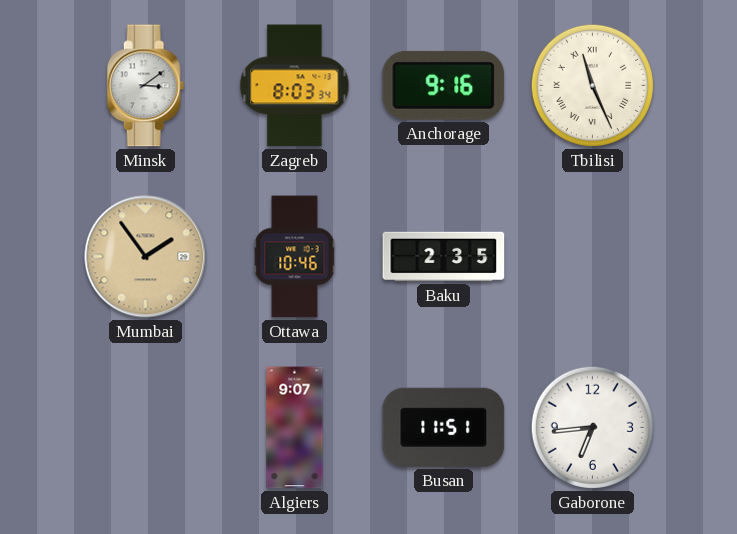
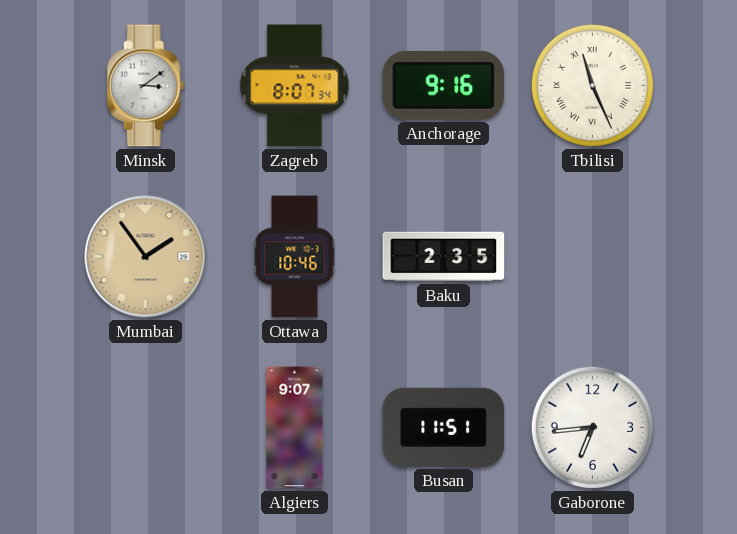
Zagreb: 8:03 -> 8:07 (295, 86)
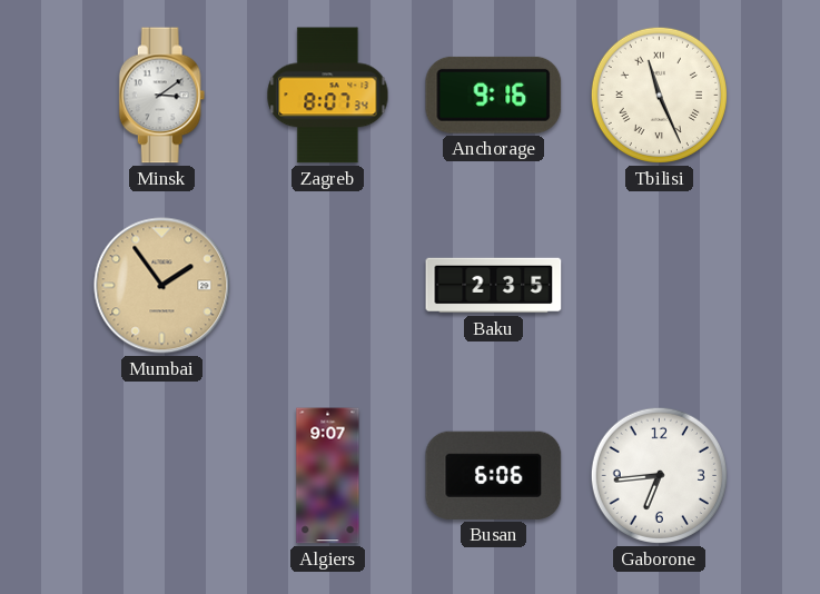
Ottawa: 10:46 -> none (295, 257)
Busan: 11:51 -> 6:06 (494, 475)
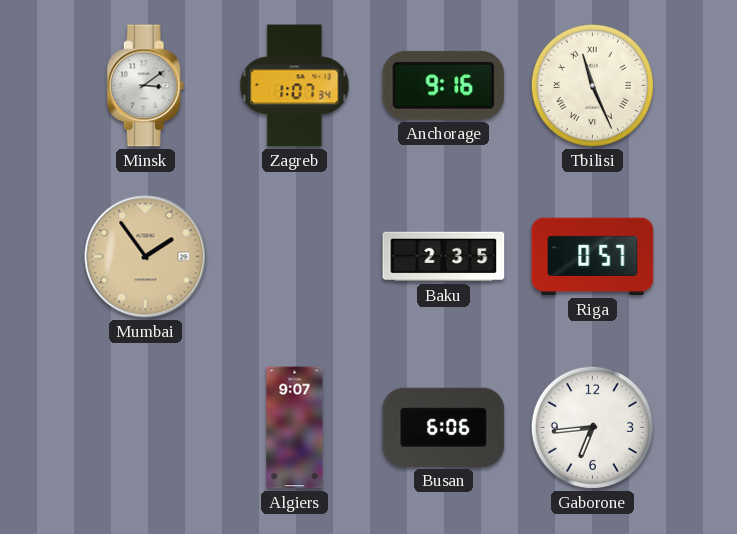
Zagreb: 8:07 -> 1:07 (295, 86)
Riga: none -> 0:57 (593, 257)
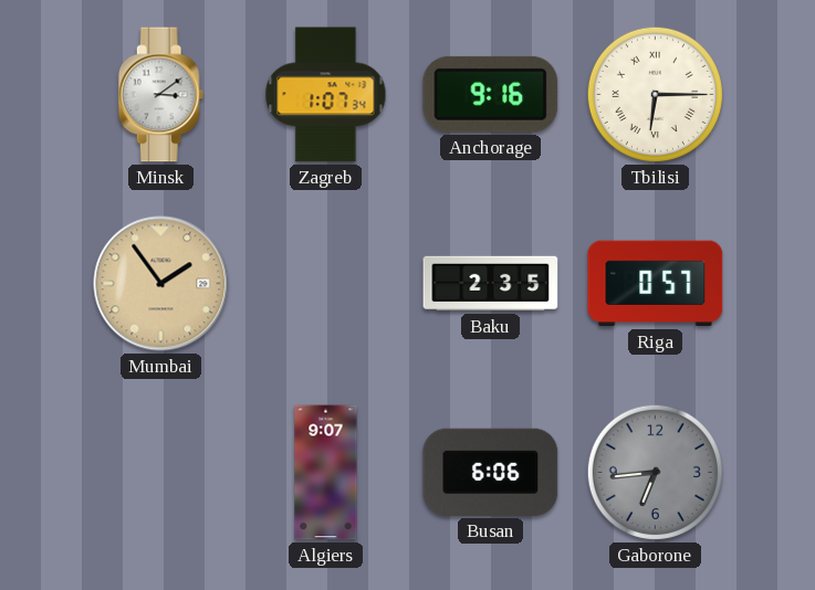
Tbilisi: 11:26 -> 6:15 (655, 94)
Gaborone dial: white -> grey (655, 472)
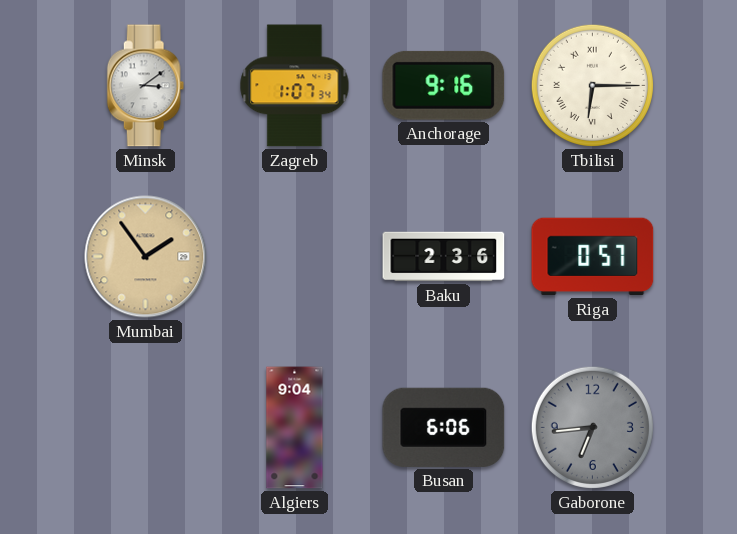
Baku: 2:35 -> 2:36 (444, 257)
Algiers: 9:07 -> 9:04 (295, 428)
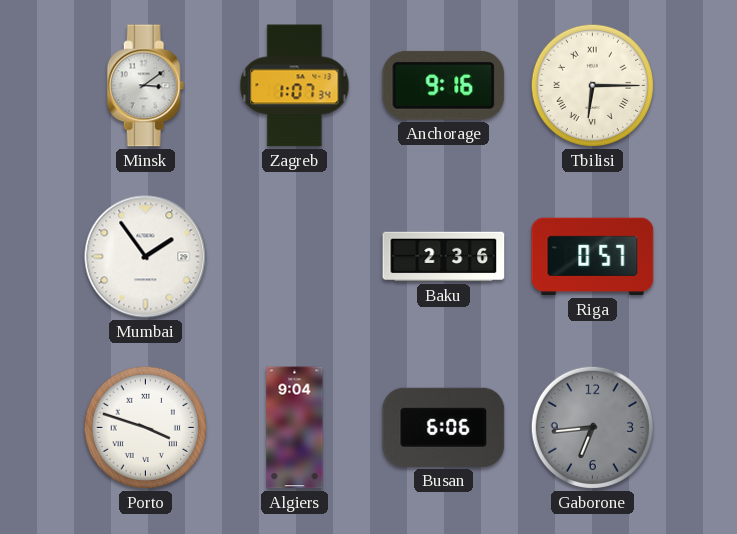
Mumbai dial: champagne -> white (146, 257)
Porto: none -> 3:48 (145, 427)
